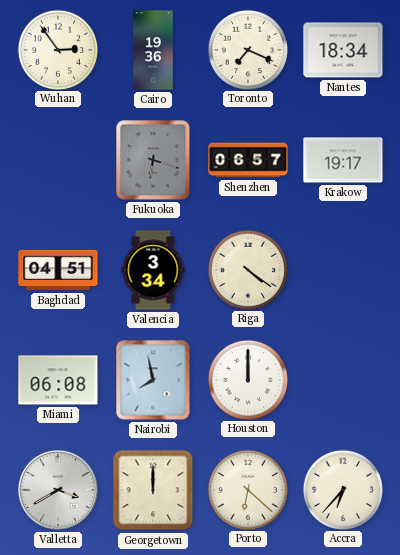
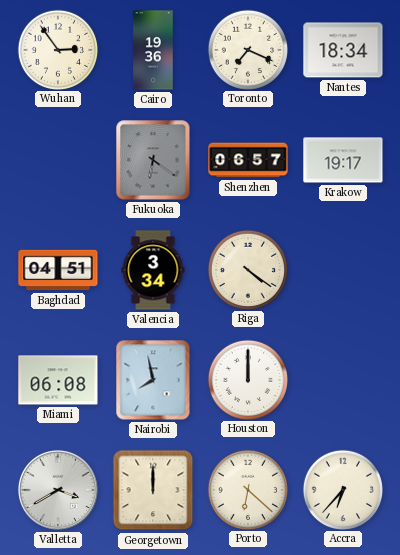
Fukuoka: 6:18 -> 6:21 (153, 160)
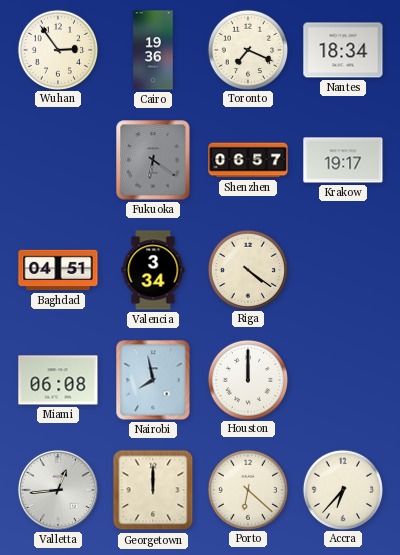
Valletta: 3:40 -> 12:44 (58, 490)
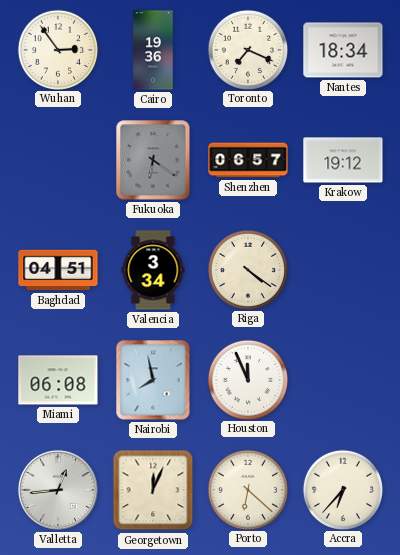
Krakow: 19:17 -> 19:12 (343, 160)
Houston: 12:00 -> 11:56 (247, 379)
Georgetown: 12:00 -> 12:04 (153, 490)
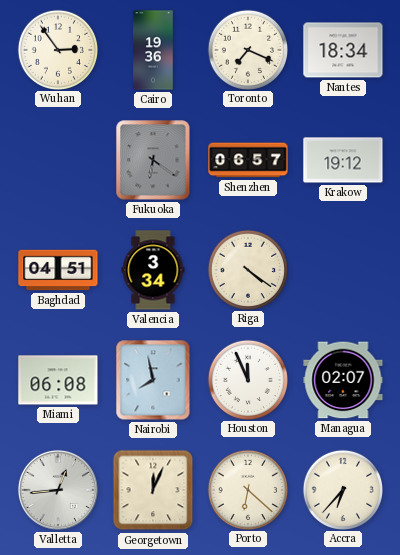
Managua: none -> 02:07 (343, 380)
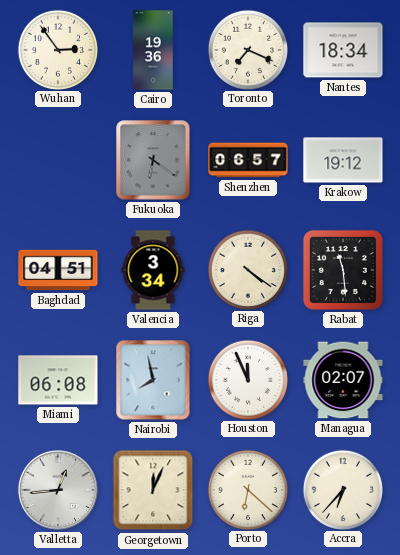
Rabat: none -> 11:29 (343, 270)
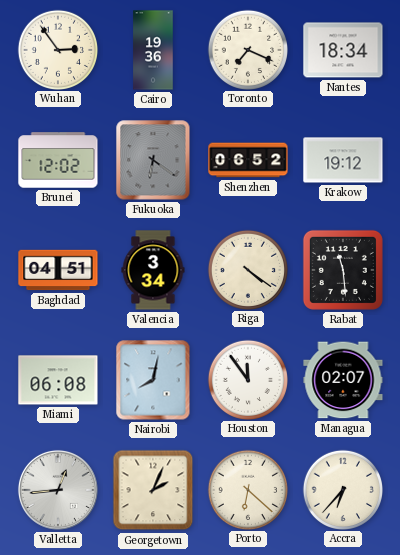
Brunei: none -> 12:02 (58, 160)
Shenzhen: 06:57 -> 06:52 (248, 160)
Nairobi: 7:58 -> 8:02 (153, 380)
Houston: 11:56 -> 11:54 (247, 379)
Georgetown: 12:04 -> 2:04 (153, 490)
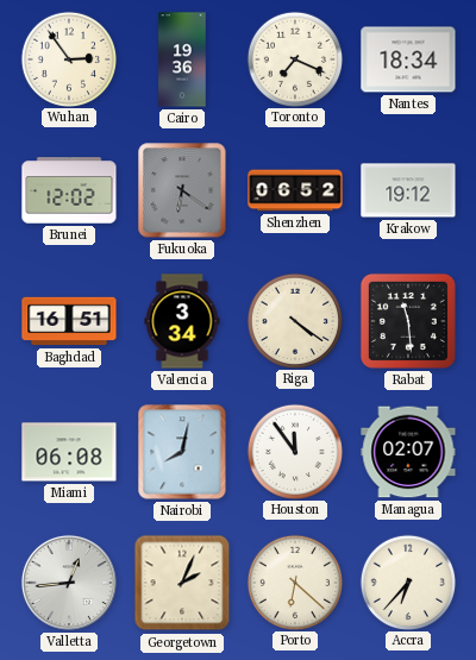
Baghdad: 04:51 -> 16:51 (69, 321)
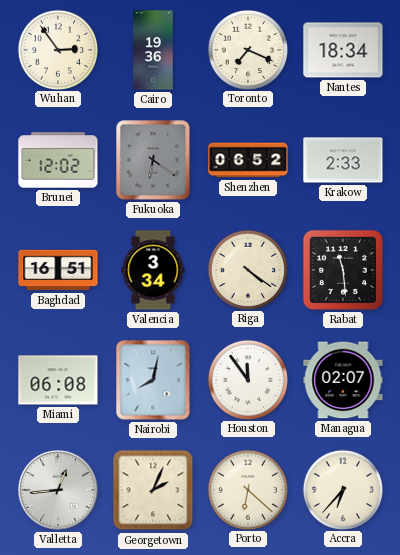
Krakow: 19:12 -> 2:33 (343, 160)
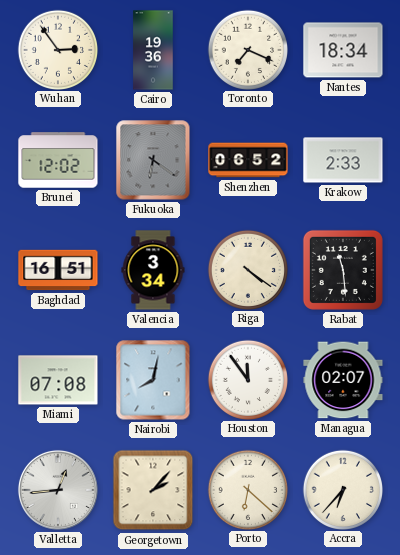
Miami: 06:08 -> 07:08 (58, 380)
Georgetown: 2:04 -> 2:07 (153, 490)
